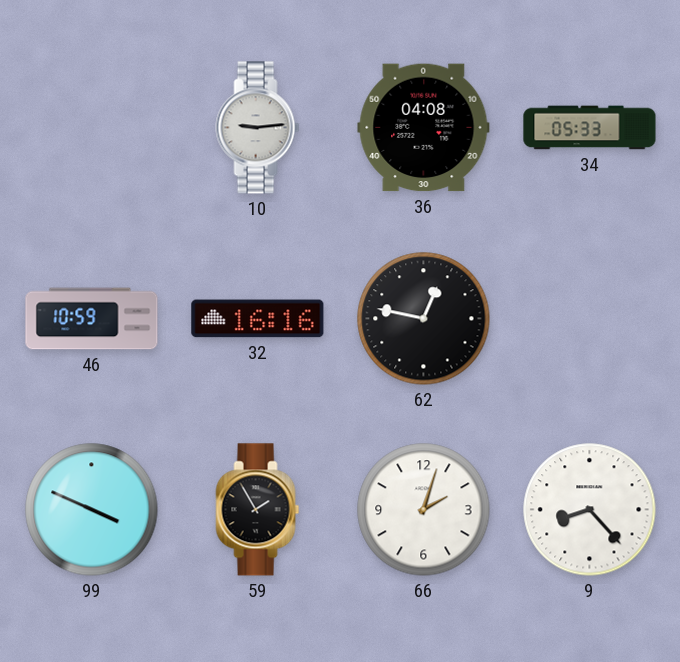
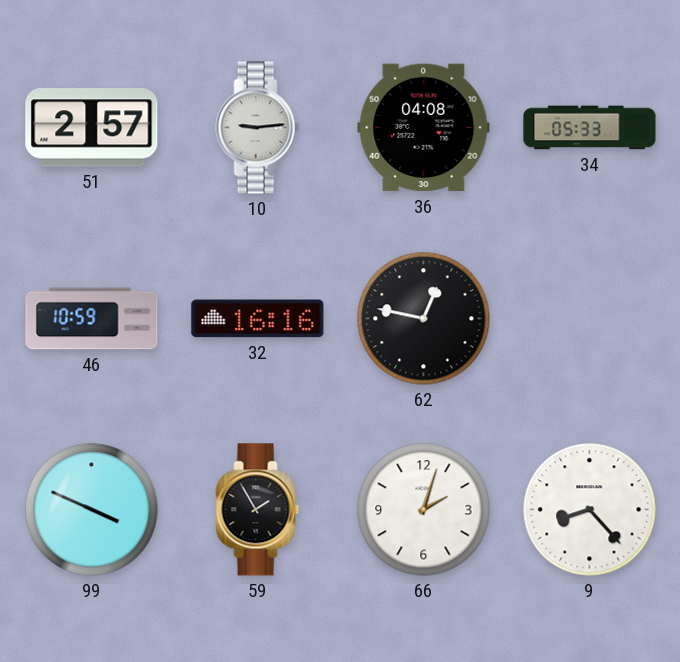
51: none -> 2:57 (92, 128)
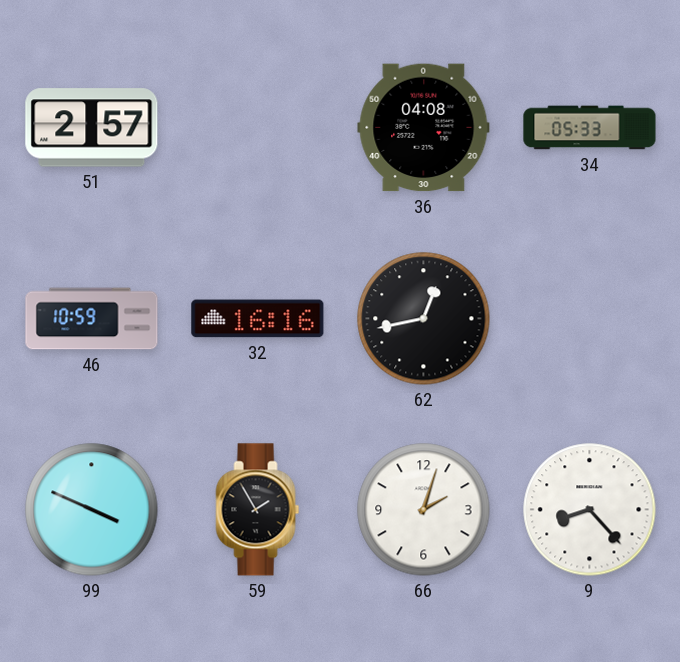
10: 9:14 -> none (258, 128)
62: 12:47 -> 12:43 (424, 319)
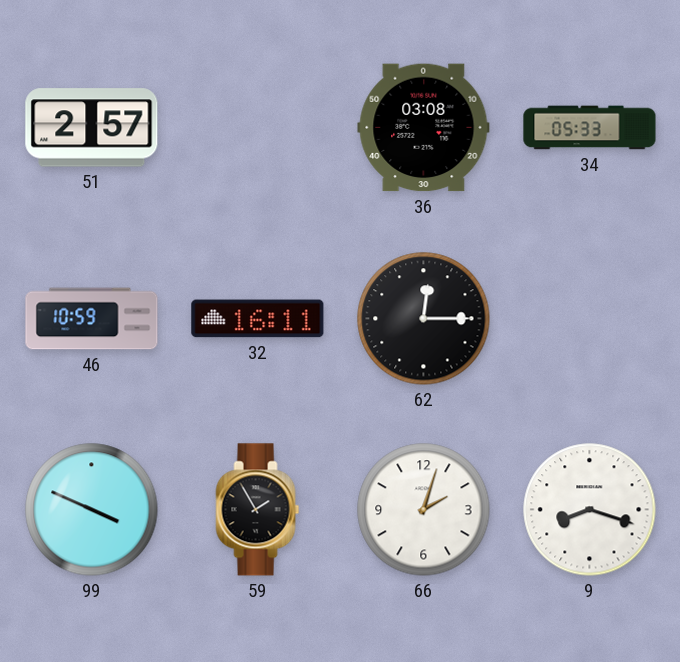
36: 04:08 -> 03:08 (424, 128)
32: 16:16 -> 16:11 (258, 319)
62: 12:43 -> 12:15 (424, 319)
9: 8:23 -> 8:18 (590, 510)
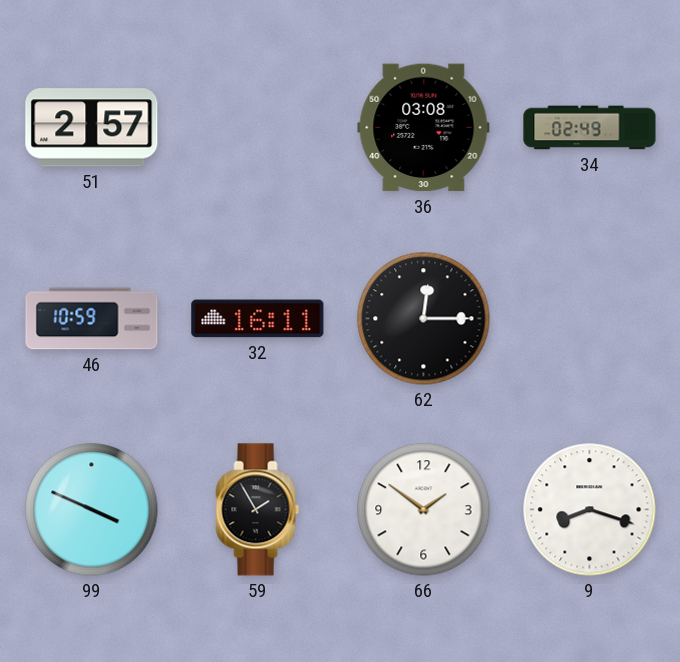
34: 05:33 -> 02:49 (590, 128)
66: 2:03 -> 1:51 (424, 510)
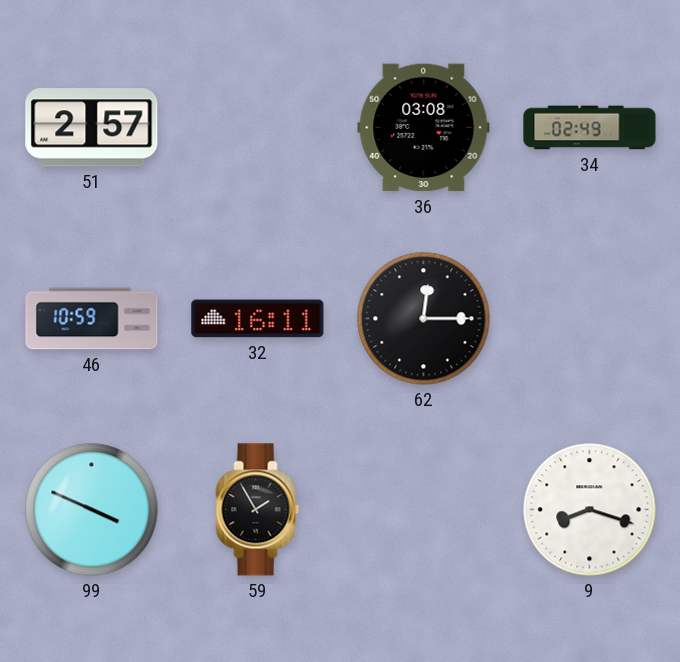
66: 1:51 -> none (424, 510)
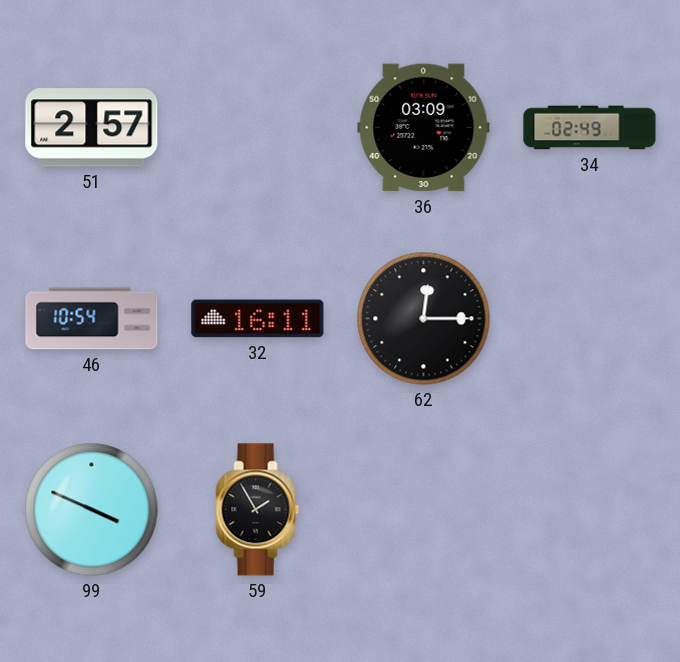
36: 03:08 -> 03:09 (424, 128)
46: 10:59 -> 10:54 (92, 319)
9: 8:18 -> none (590, 510)
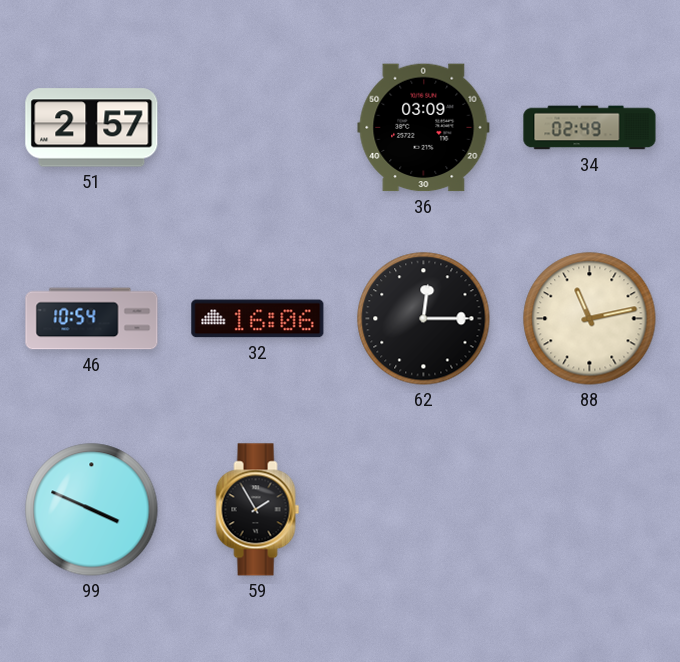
32: 16:11 -> 16:06 (258, 319)
88: none -> 11:13 (590, 319)
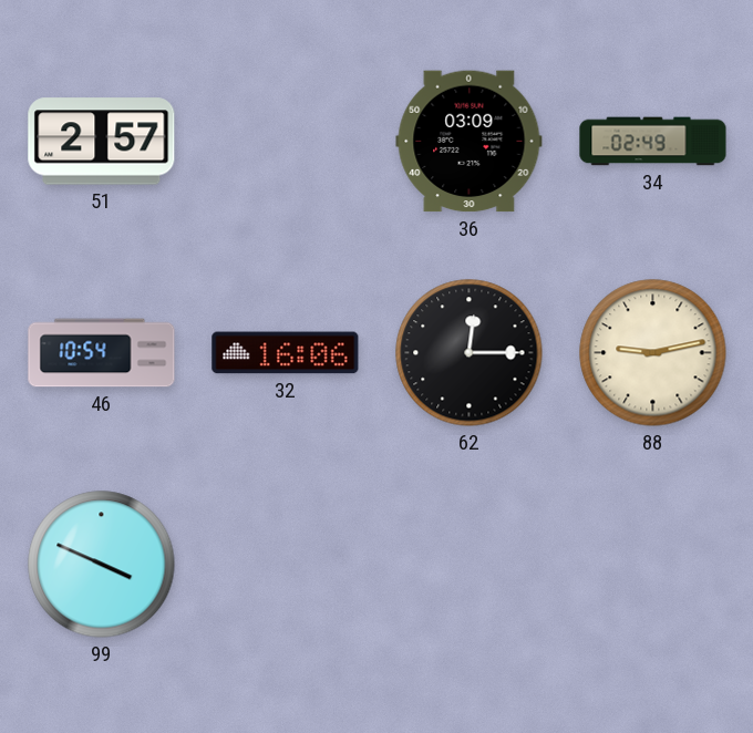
88: 11:13 -> 9:13 (653, 353)
59: 1:55 -> none (258, 510)
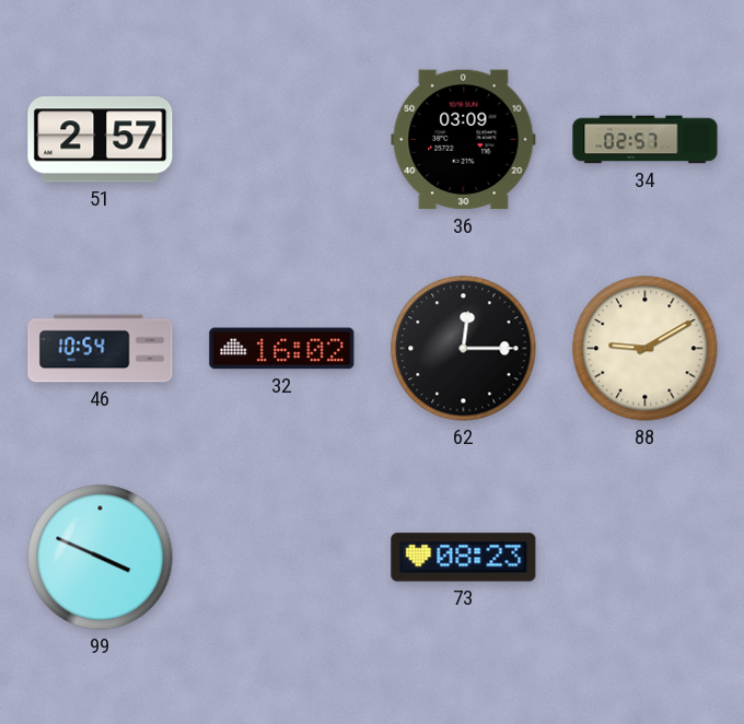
34: 02:49 -> 02:57 (646, 140)
32: 16:06 -> 16:02 (282, 349)
88: 9:13 -> 9:10 (646, 349)
73: none -> 08:23 (464, 558)
